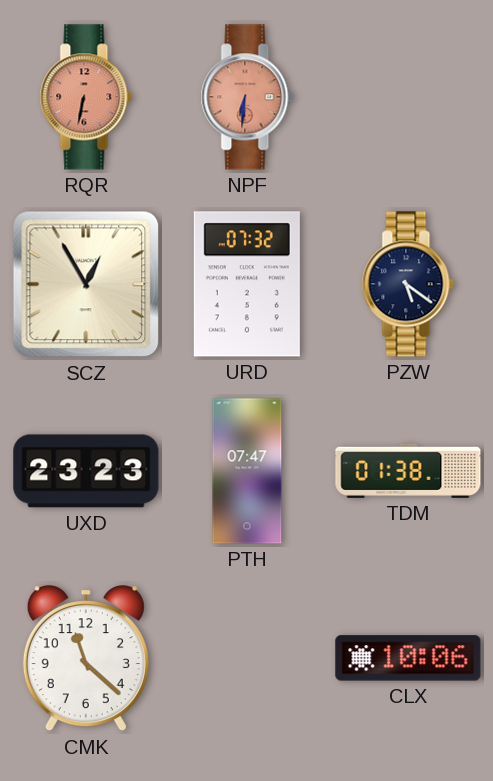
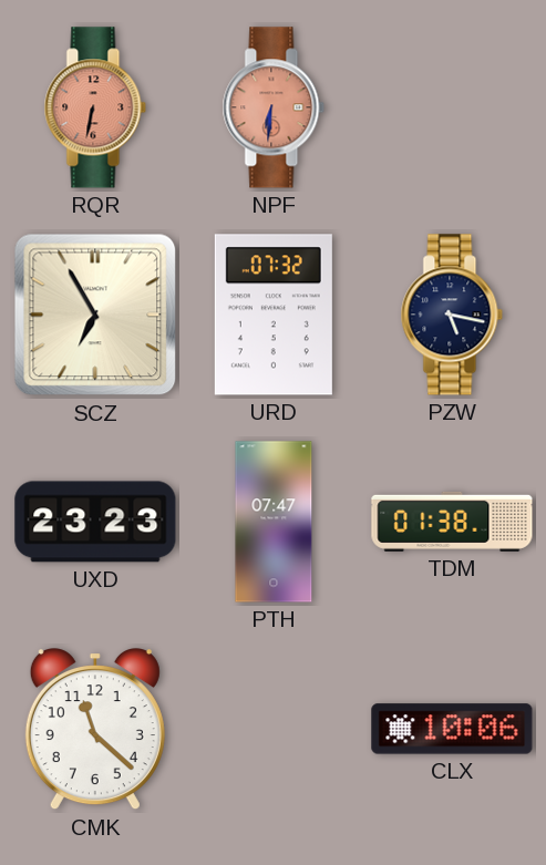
SCZ: 12:55 -> 6:55 (95, 315)
PZW: 5:21 -> 5:17 (452, 315)
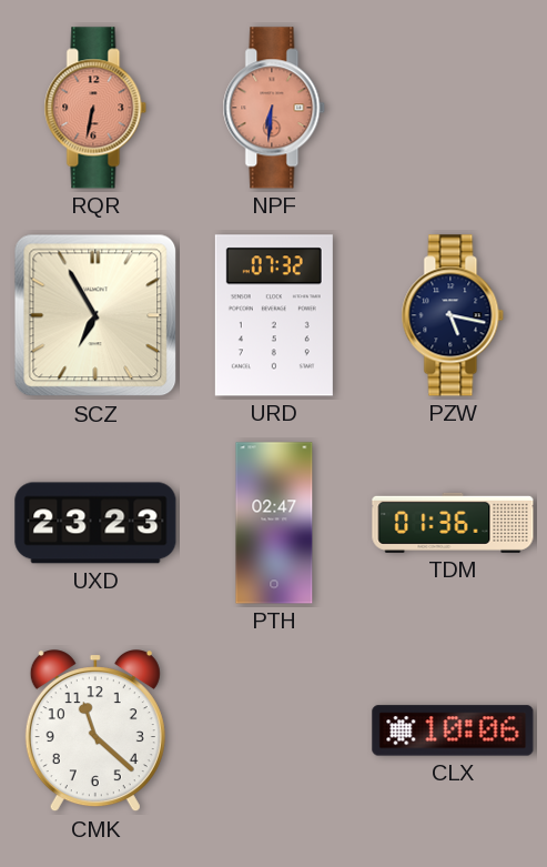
PTH: 07:47 -> 02:47 (274, 523)
TDM: 01:38 -> 01:36 (453, 523)
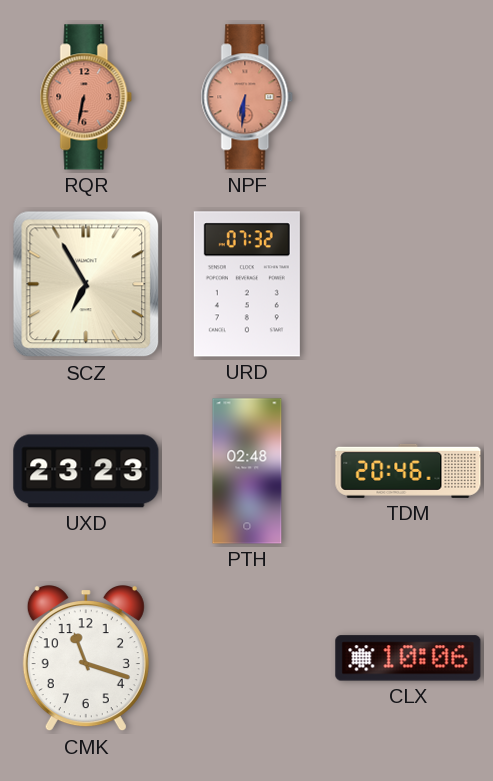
PZW: 5:17 -> none (453, 315)
PTH: 02:47 -> 02:48 (247, 471)
TDM: 01:36 -> 20:46 (408, 471)
CMK: 11:22 -> 11:18 (86, 659)
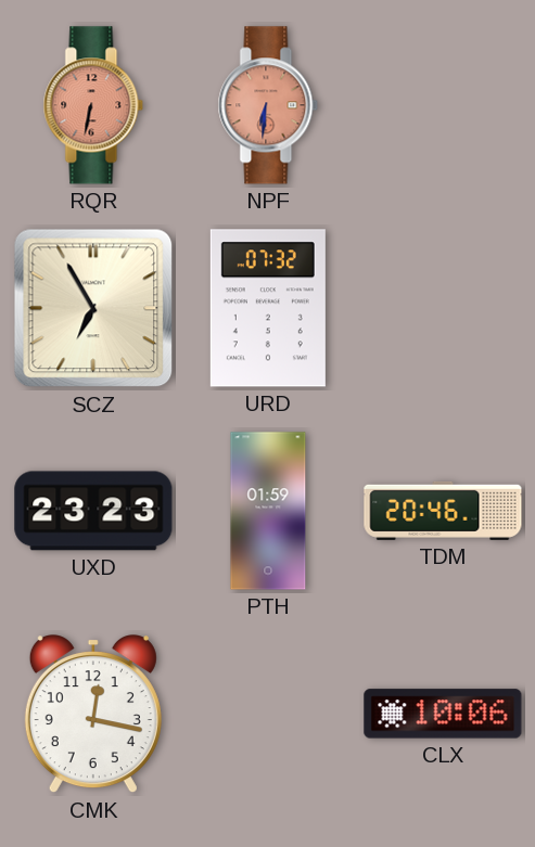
PTH: 02:48 -> 01:59 (268, 511)
CMK: 11:18 -> 12:17 (93, 715)
